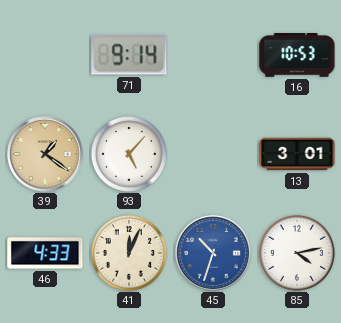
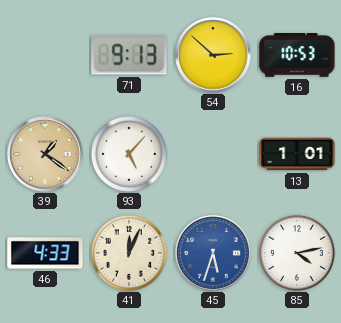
71: 9:14 -> 9:13 (129, 55)
54: none -> 2:52 (213, 55)
13: 3:01 -> 1:01 (297, 154)
45: 10:33 -> 5:33 (213, 253)
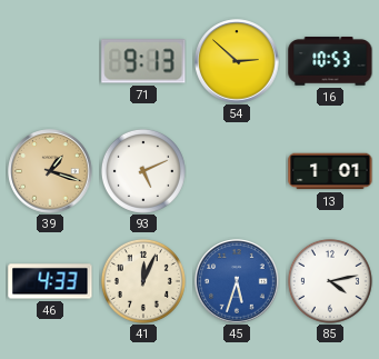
39: 1:21 -> 1:18 (50, 171)
93: 5:07 -> 5:11 (143, 171)
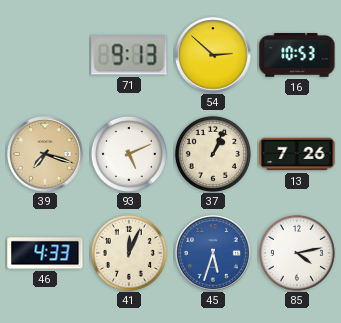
39: 1:18 -> 7:18 (45, 154)
37: none -> 1:04 (213, 154)
13: 1:01 -> 7:26 (297, 154)
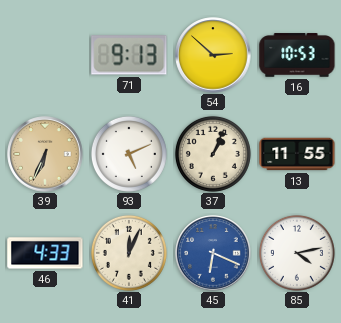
39: 7:18 -> 6:34 (45, 154)
13: 7:26 -> 11:55 (297, 154)
45: 5:33 -> 6:19 (213, 253)
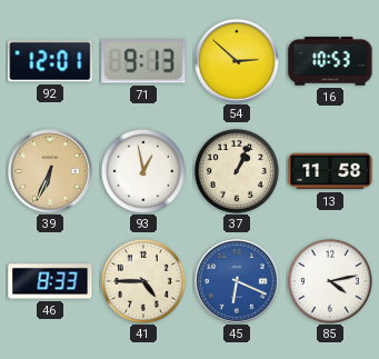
92: none -> 12:01 (50, 61)
93: 5:11 -> 12:58 (143, 171)
13: 11:55 -> 11:58 (330, 171)
46: 4:33 -> 8:33 (50, 281)
41: 12:04 -> 4:45 (143, 281)
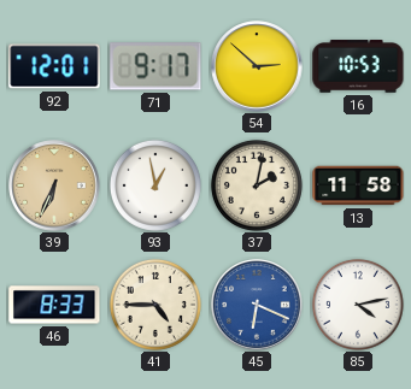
71: 9:13 -> 9:17 (155, 66)
37: 1:04 -> 2:02 (257, 185)
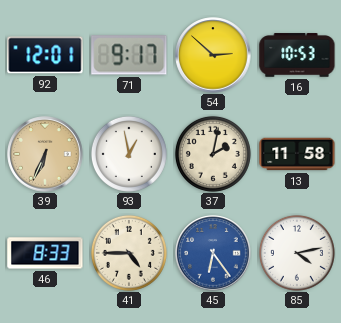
45: 6:19 -> 6:24 (213, 253)
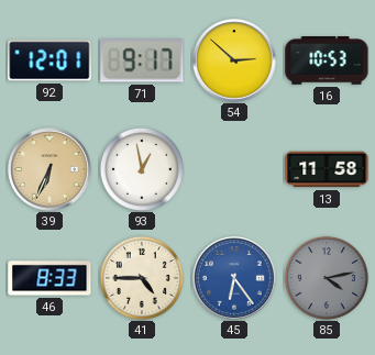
37: 2:02 -> none (213, 154)
85 dial: white -> grey (327, 278)
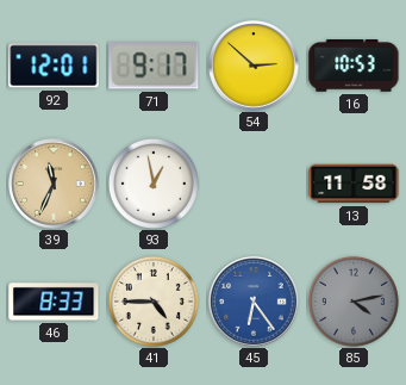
39: 6:34 -> 11:34 (54, 184)
